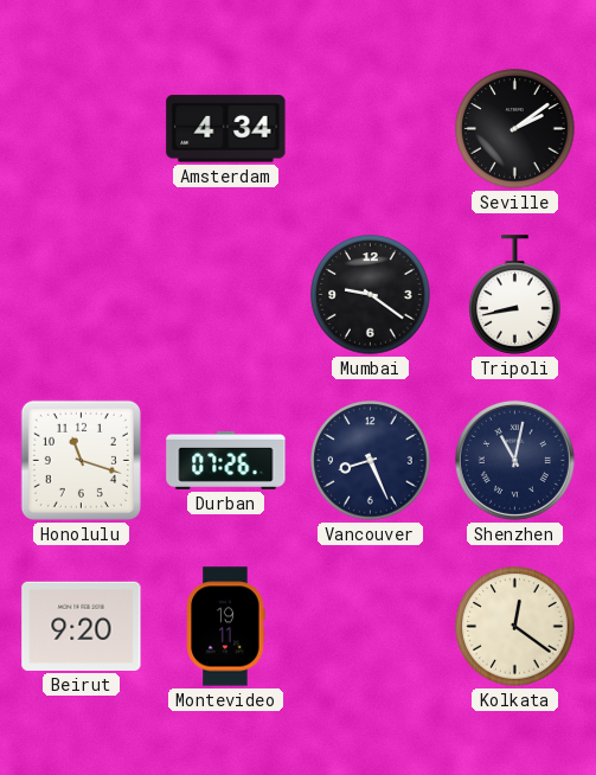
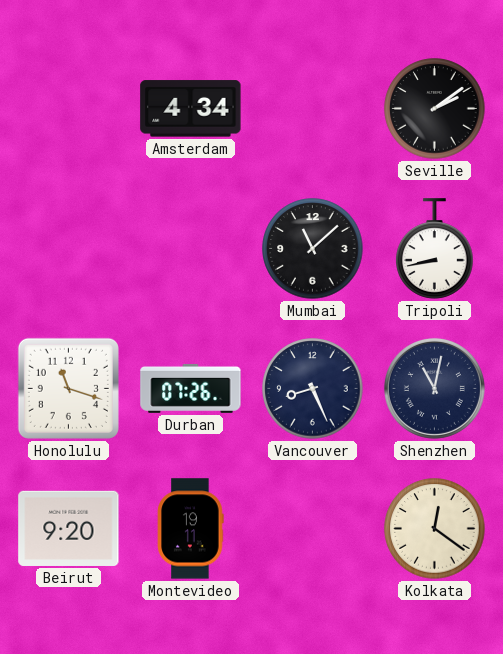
Mumbai: 9:21 -> 11:08 (313, 249)
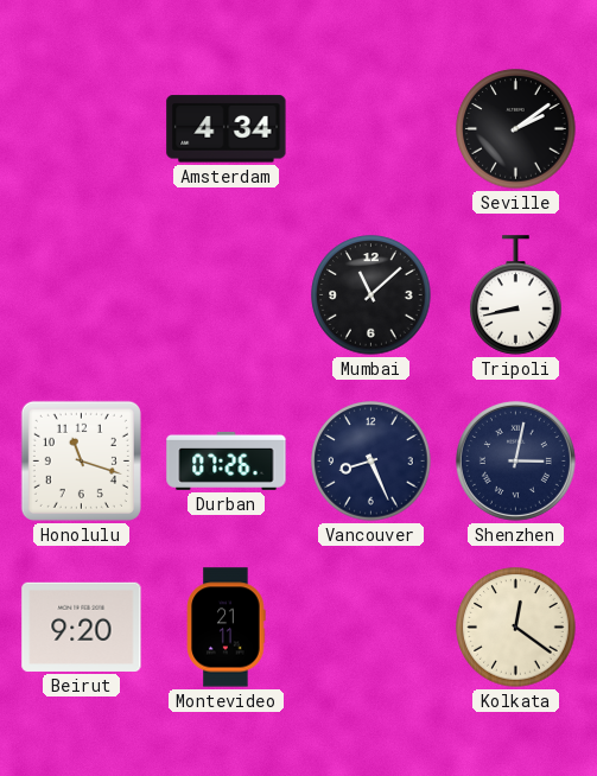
Shenzhen: 11:02 -> 3:02 (515, 460)
Montevideo: 19:11 -> 21:11 (227, 628)
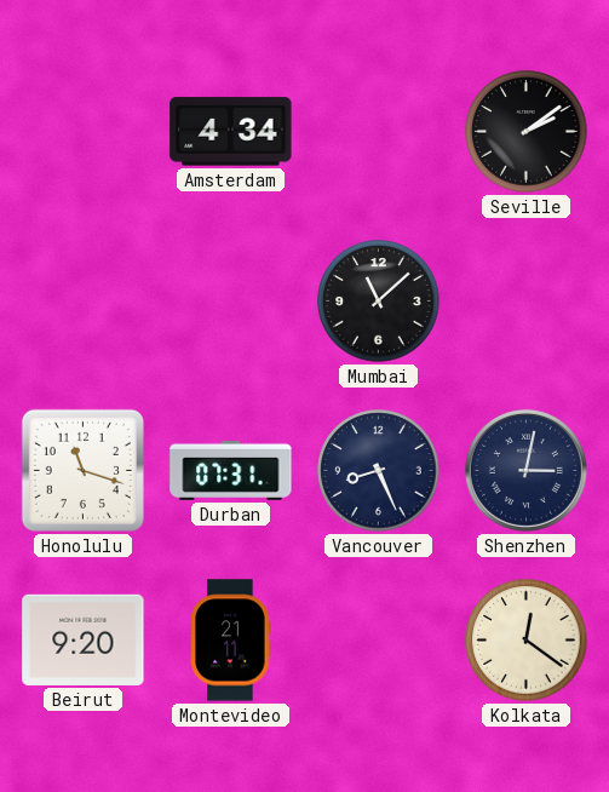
Tripoli: 8:43 -> none (516, 295)
Durban: 07:26 -> 07:31 (231, 470)
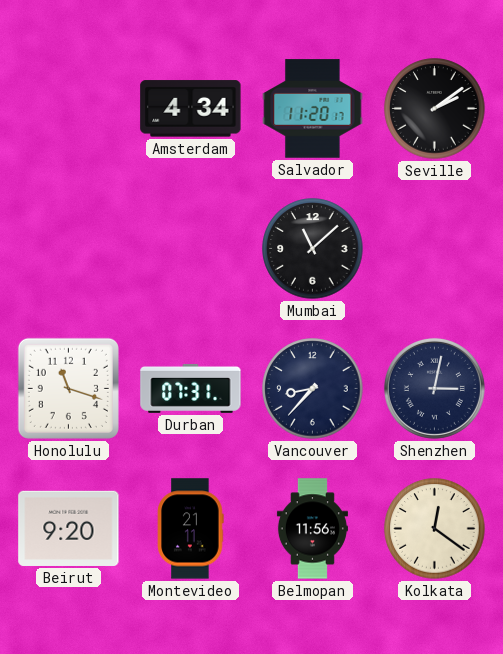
Salvador: none -> 11:20 (313, 109)
Vancouver: 8:26 -> 8:37 (313, 389)
Belmopan: none -> 11:56 (312, 529)
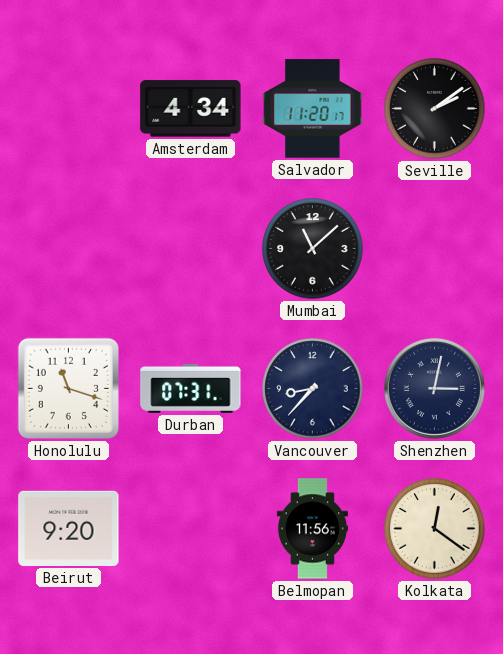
Montevideo: 21:11 -> none (191, 529)
